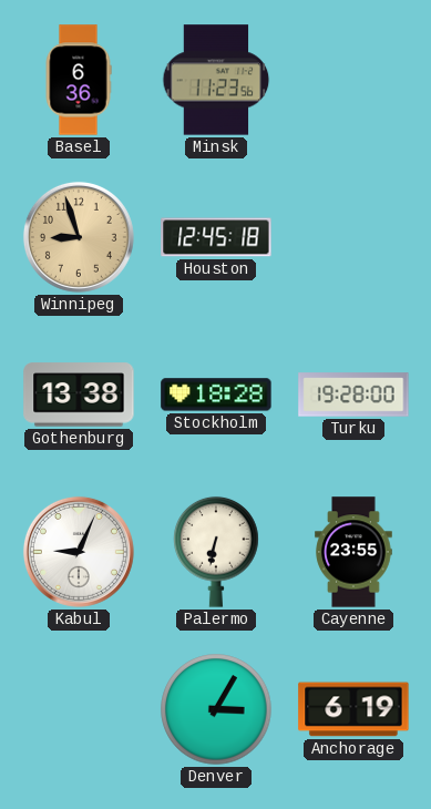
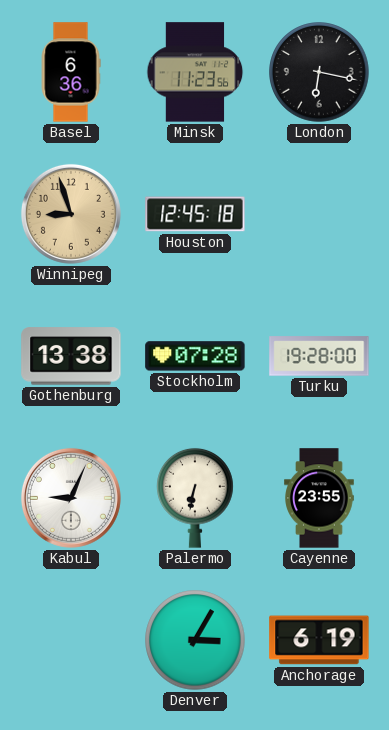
London: none -> 6:17 (319, 72)
Stockholm: 18:28 -> 07:28 (195, 356)
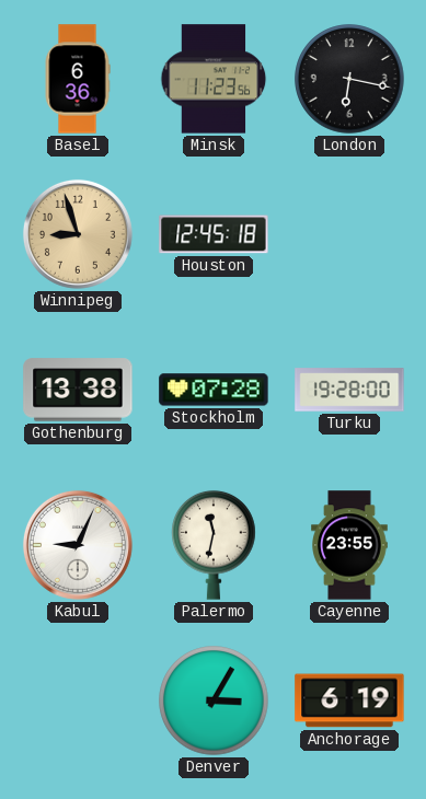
Palermo: 6:32 -> 11:32 (214, 545)
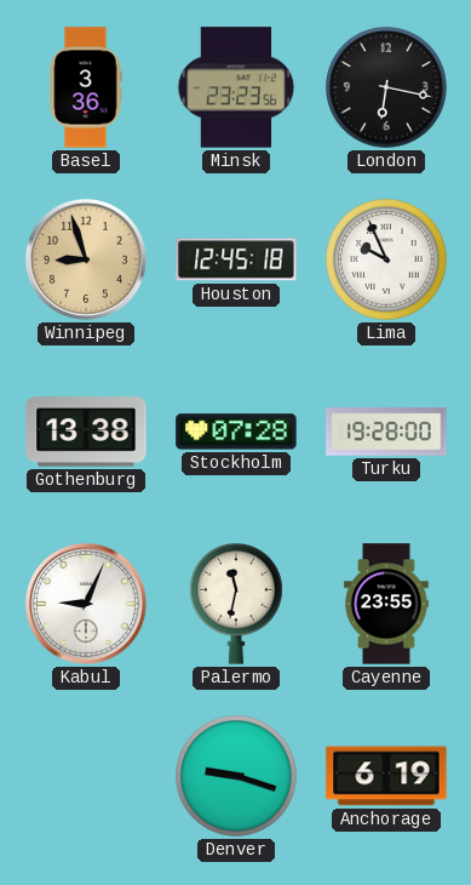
Basel: 6:36 -> 3:36 (86, 87)
Minsk: 11:23 -> 23:23 (236, 87)
Lima: none -> 9:56 (386, 259)
Denver: 3:05 -> 9:18 (236, 776)
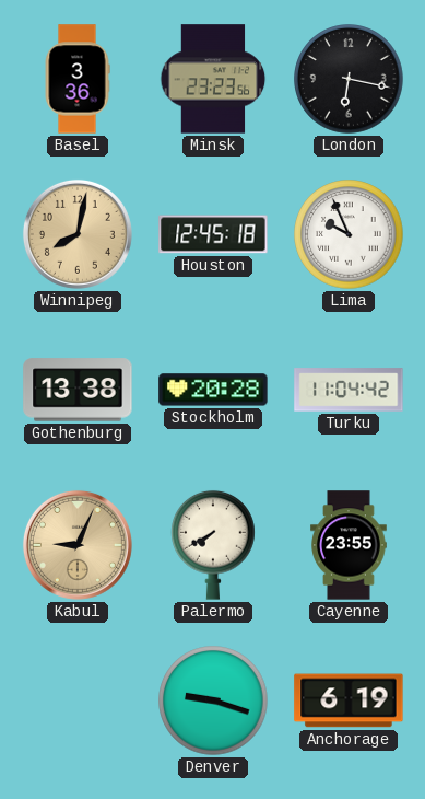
Winnipeg: 8:57 -> 8:02 (78, 234)
Stockholm: 07:28 -> 20:28 (213, 390)
Turku: 19:28 -> 11:04 (349, 390)
Kabul dial: white -> champagne (78, 545)
Palermo: 11:32 -> 7:40 (213, 545)
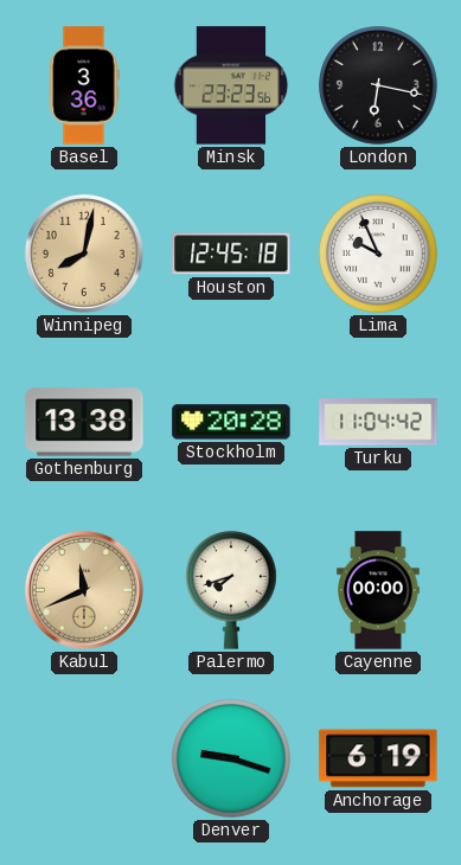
Kabul: 9:04 -> 11:41 (84, 590)
Palermo: 7:40 -> 7:42 (231, 590)
Cayenne: 23:55 -> 00:00 (378, 590)
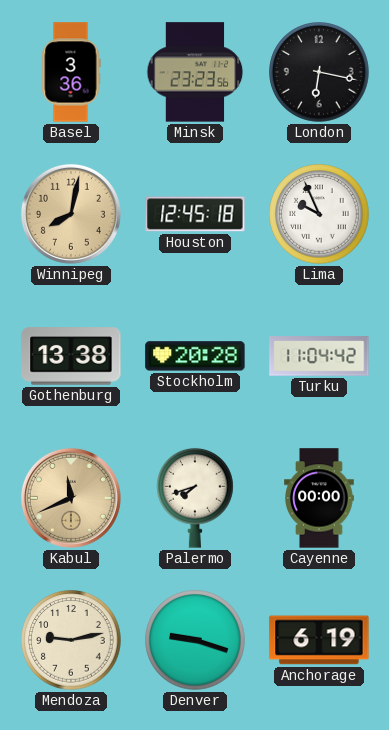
Mendoza: none -> 9:13 (71, 640)
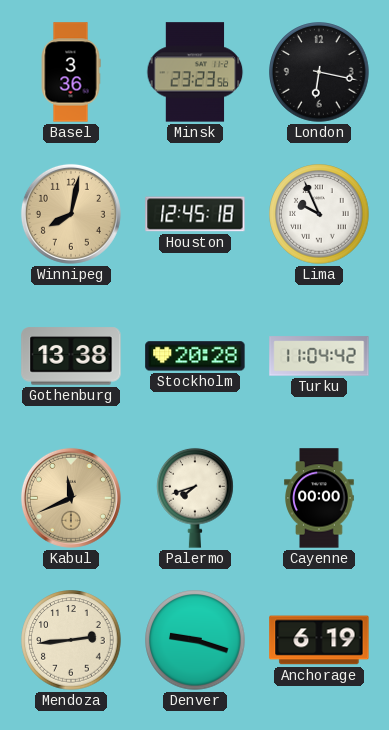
Mendoza: 9:13 -> 2:44 (71, 640)
